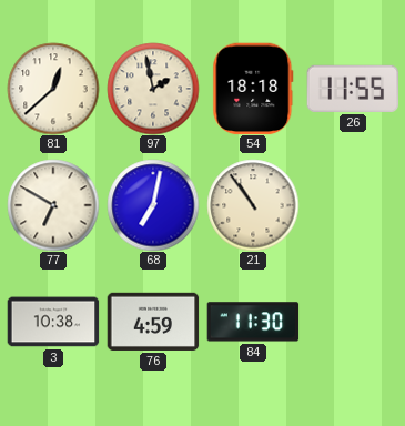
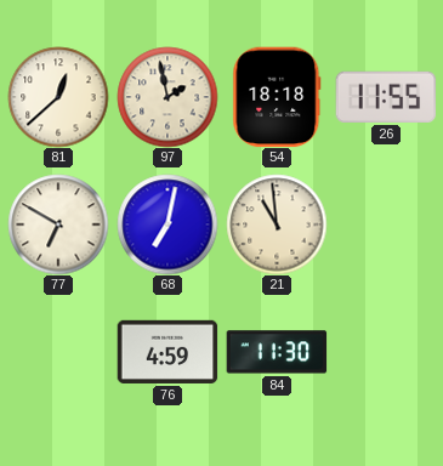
21: 10:54 -> 10:59 (277, 225)
3: 10:38 -> none (53, 322)
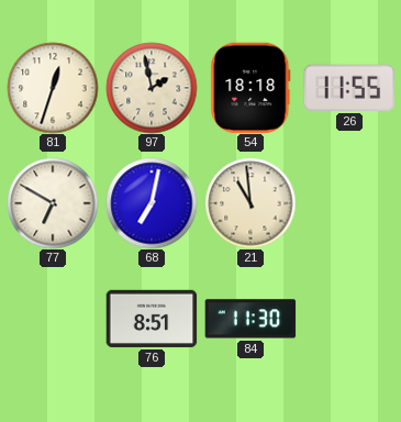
81: 12:38 -> 12:33 (53, 88)
76: 4:59 -> 8:51 (152, 319)
